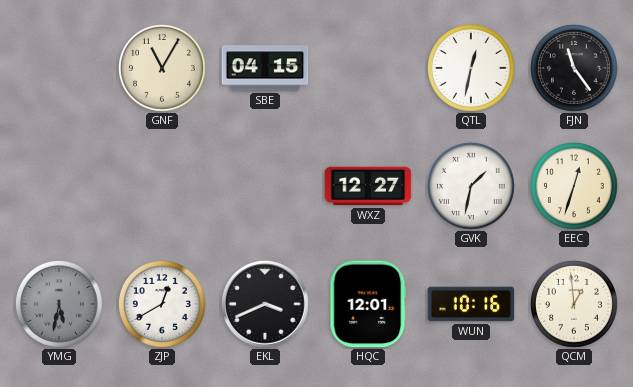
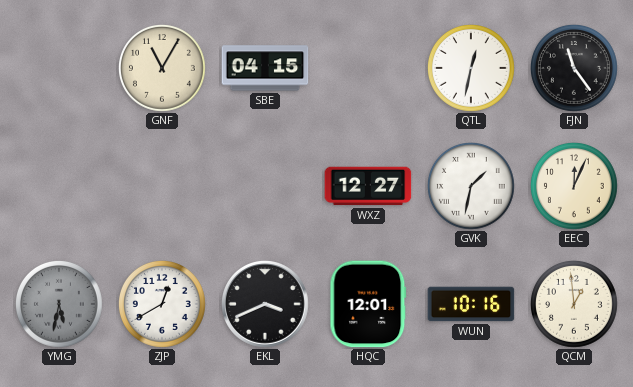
EEC: 12:33 -> 12:04 (575, 187)
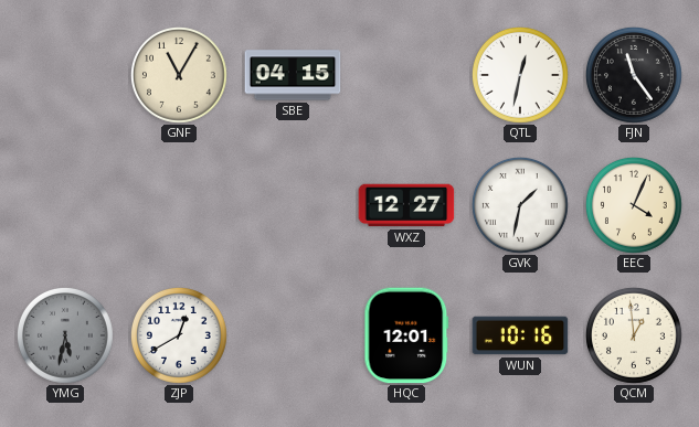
EEC: 12:04 -> 4:04 (635, 206)
EKL: 3:41 -> none (266, 305)
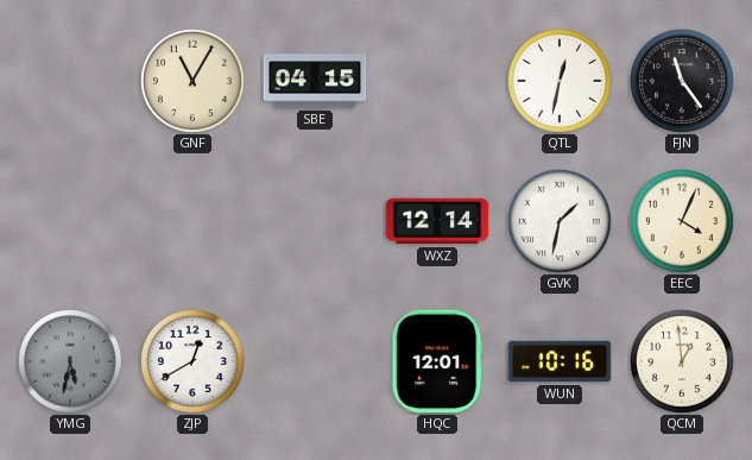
WXZ: 12:27 -> 12:14 (437, 221)
